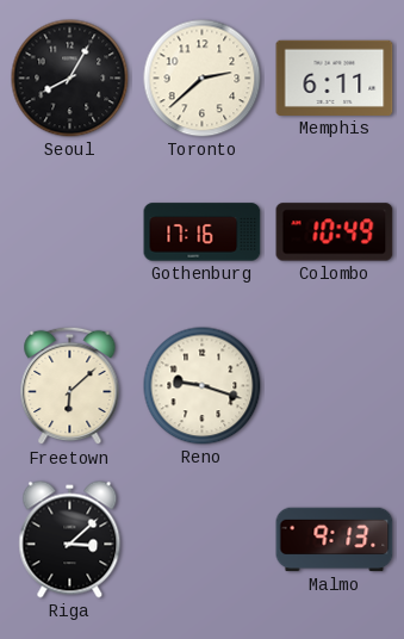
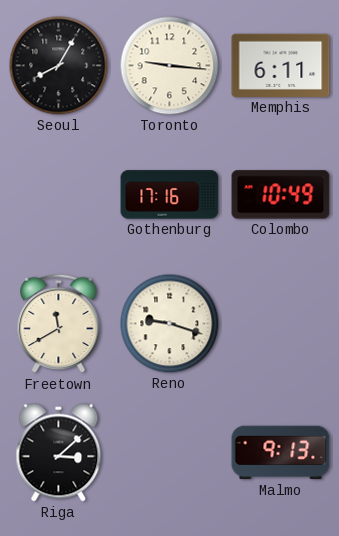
Toronto: 2:38 -> 9:16 (170, 66)
Freetown: 6:08 -> 11:40 (59, 324)
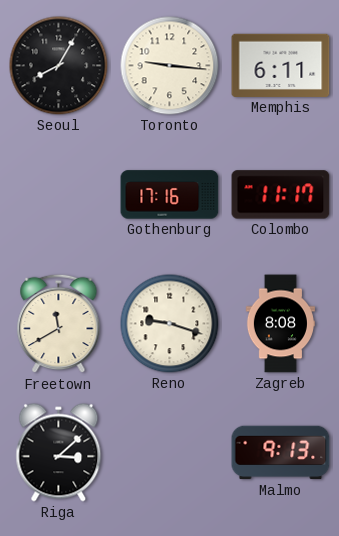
Colombo: 10:49 -> 11:17 (281, 195)
Zagreb: none -> 8:08 (280, 324)
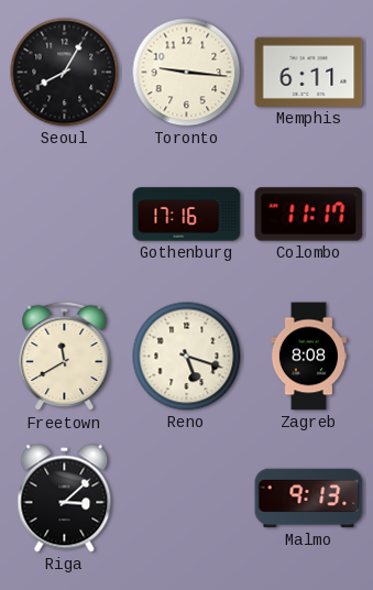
Reno: 9:18 -> 5:18 (187, 357)
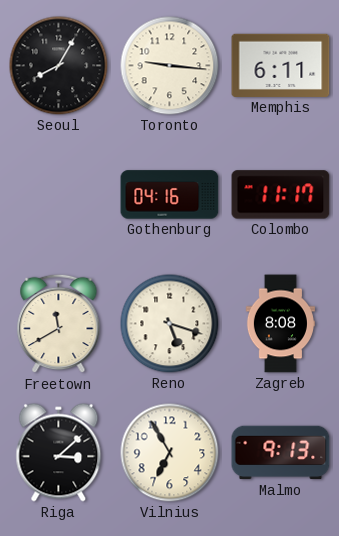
Gothenburg: 17:16 -> 04:16 (170, 195)
Vilnius: none -> 6:55 (170, 453)
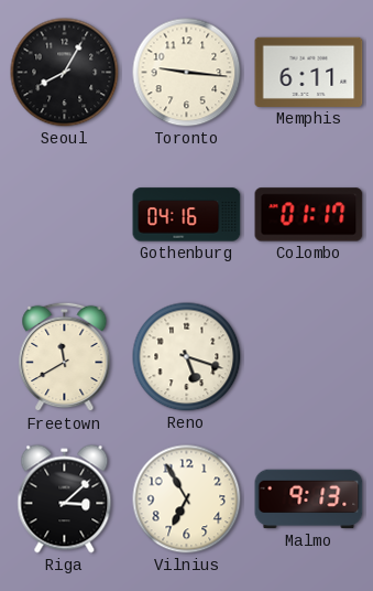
Colombo: 11:17 -> 01:17 (309, 215)
Zagreb: 8:08 -> none (280, 324)
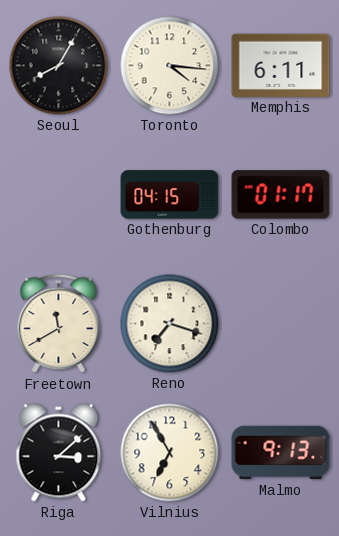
Toronto: 9:16 -> 4:16 (170, 66)
Gothenburg: 04:16 -> 04:15 (170, 195)
Reno: 5:18 -> 7:18 (170, 324)
